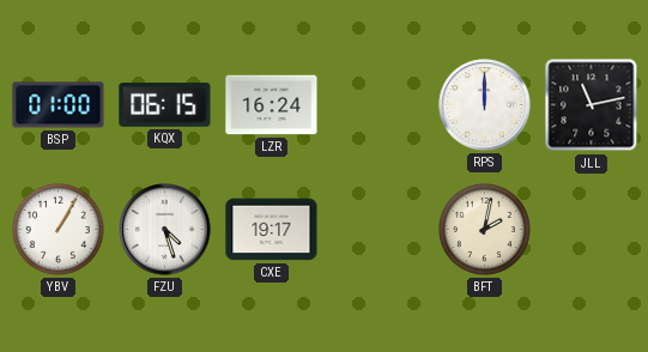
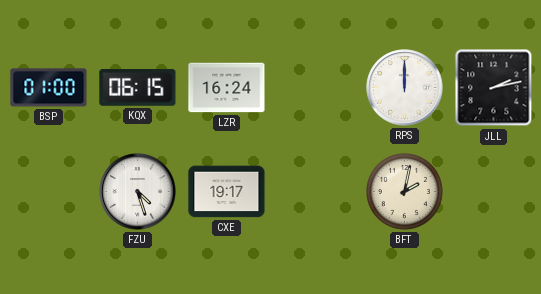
JLL: 11:13 -> 2:13 (494, 88)
YBV: 1:05 -> none (57, 229)
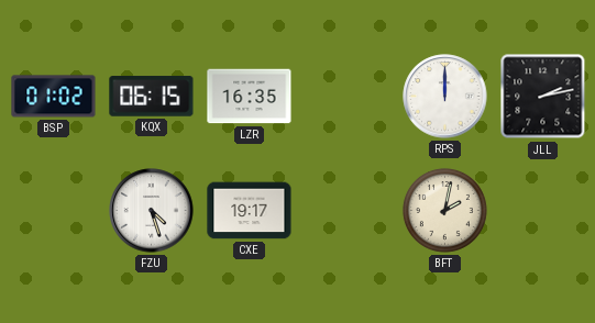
BSP: 01:00 -> 01:02 (54, 97)
LZR: 16:24 -> 16:35 (250, 97)
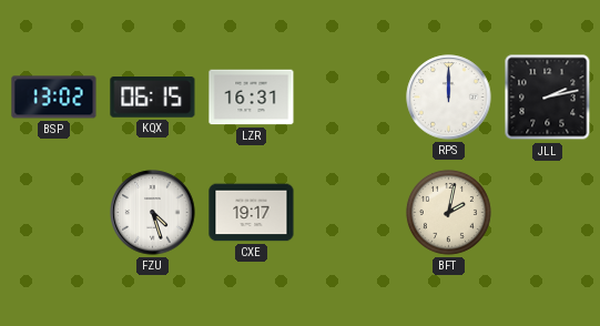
BSP: 01:02 -> 13:02 (54, 98)
LZR: 16:35 -> 16:31 (252, 98)
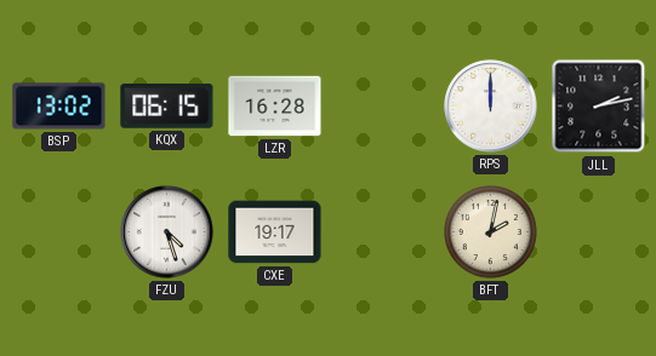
LZR: 16:31 -> 16:28 (275, 107)
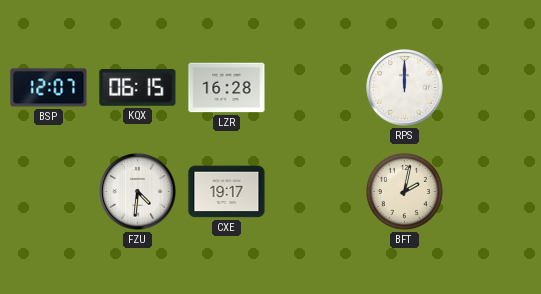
BSP: 13:02 -> 12:07 (49, 88)
JLL: 2:13 -> none (599, 107)
FZU: 4:27 -> 4:31 (138, 192)
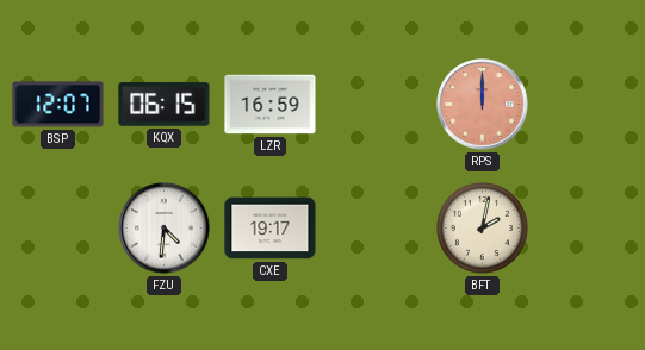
LZR: 16:28 -> 16:59 (271, 105)
RPS dial: white -> salmon (483, 105)
